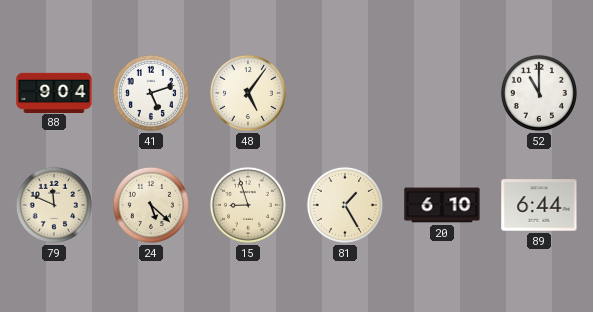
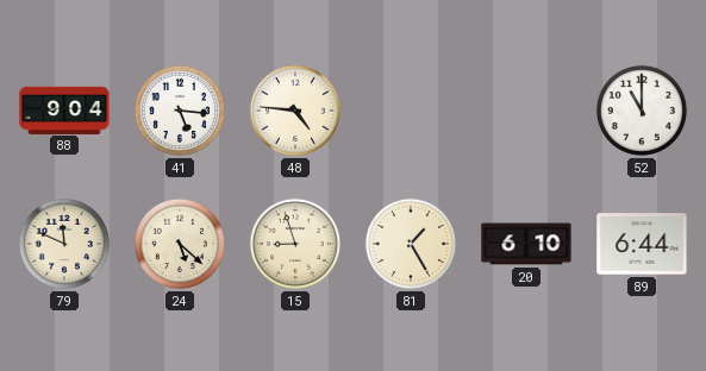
41: 5:12 -> 5:16 (180, 111)
48: 5:06 -> 4:46 (295, 111)
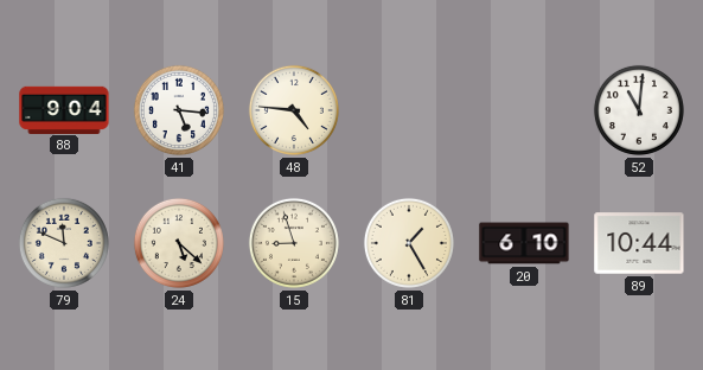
52: 11:00 -> 11:01 (639, 110)
89: 6:44 -> 10:44 (639, 243)
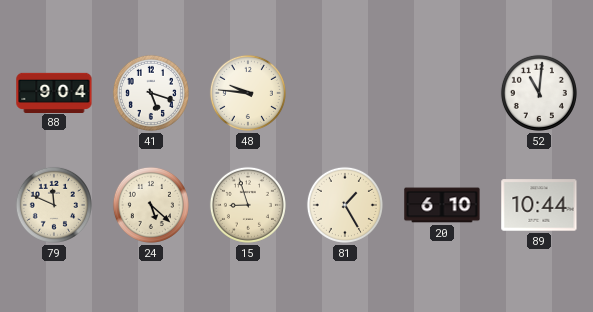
41: 5:16 -> 5:18 (151, 93)
48: 4:46 -> 9:46 (248, 93)
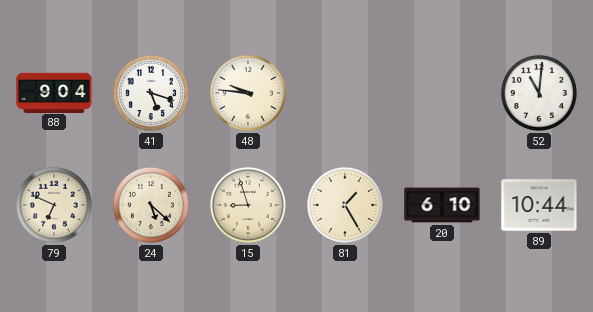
79: 11:49 -> 6:49 (54, 205)
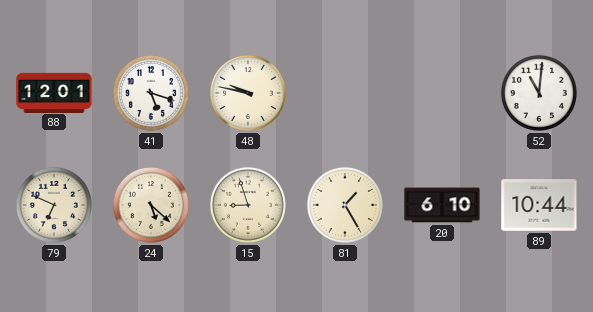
88: 9:04 -> 12:01 (54, 92)
48: 9:46 -> 9:47 (248, 93)
